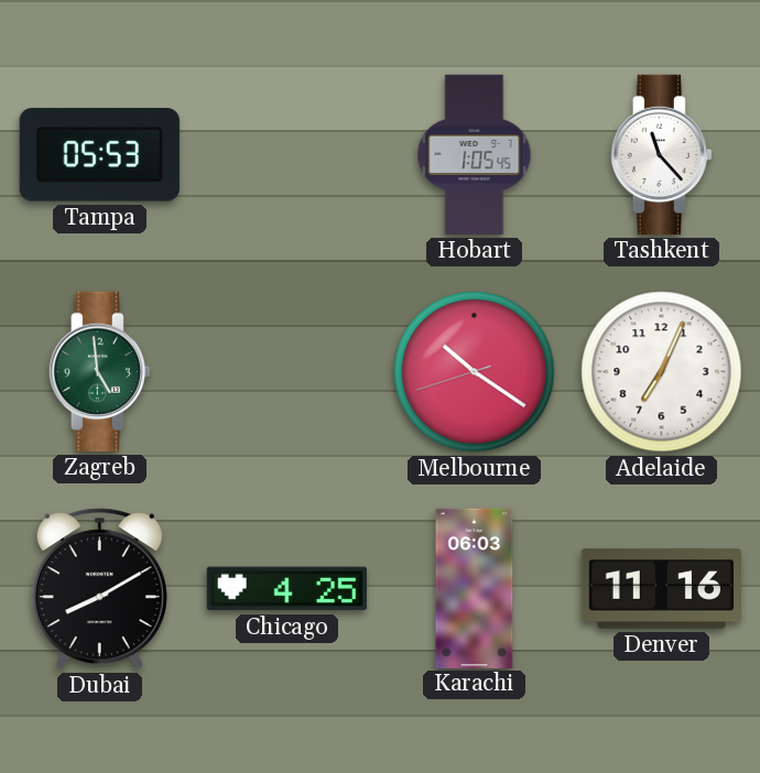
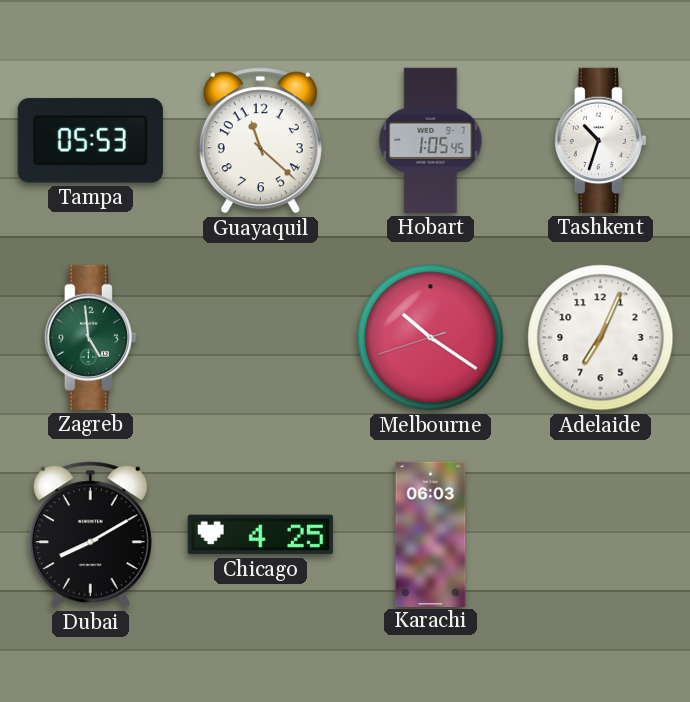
Guayaquil: none -> 11:22 (260, 141)
Tashkent: 11:23 -> 10:33 (600, 140)
Denver: 11:16 -> none (661, 589)
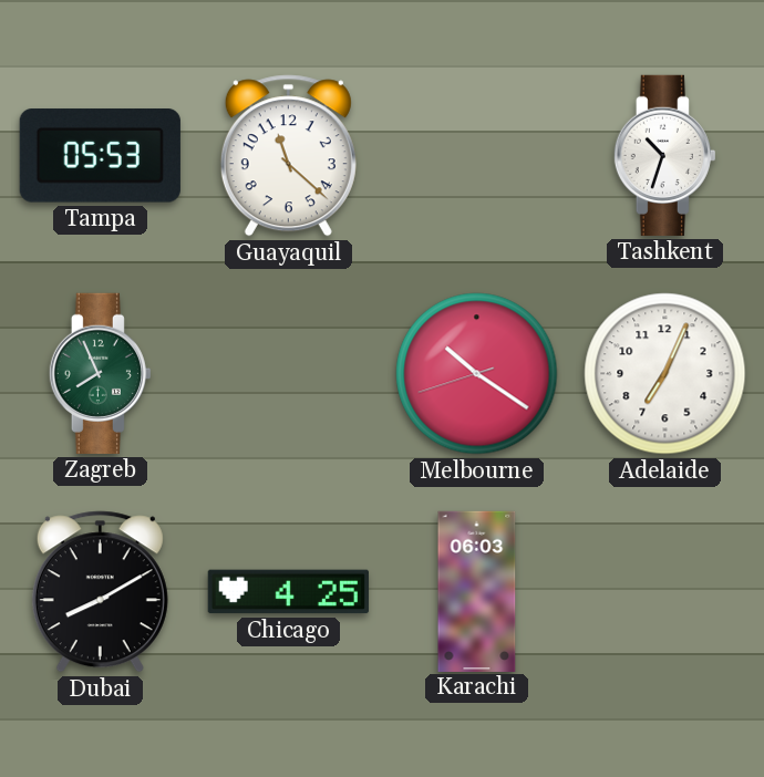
Hobart: 1:05 -> none (431, 140)
Zagreb: 4:59 -> 7:56 (100, 373)
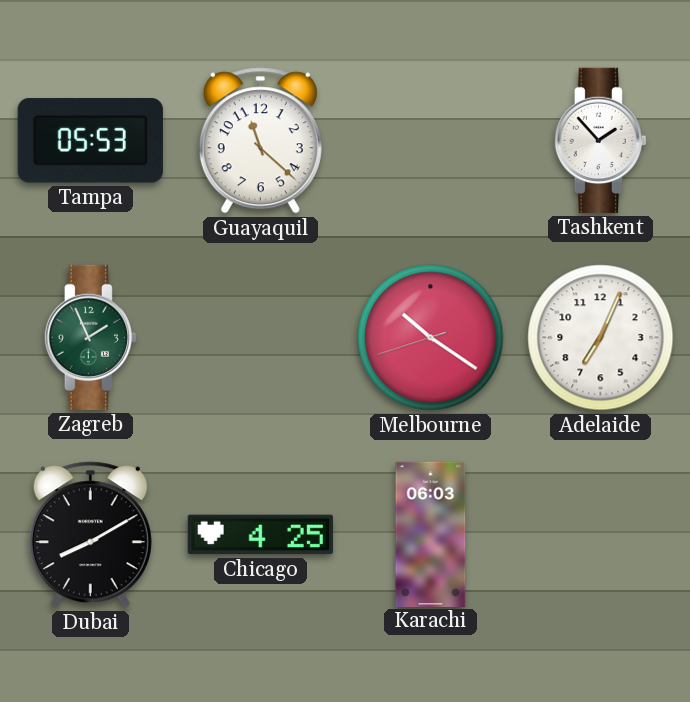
Tashkent: 10:33 -> 1:53 (600, 140)
Zagreb: 7:56 -> 1:56 (90, 337)
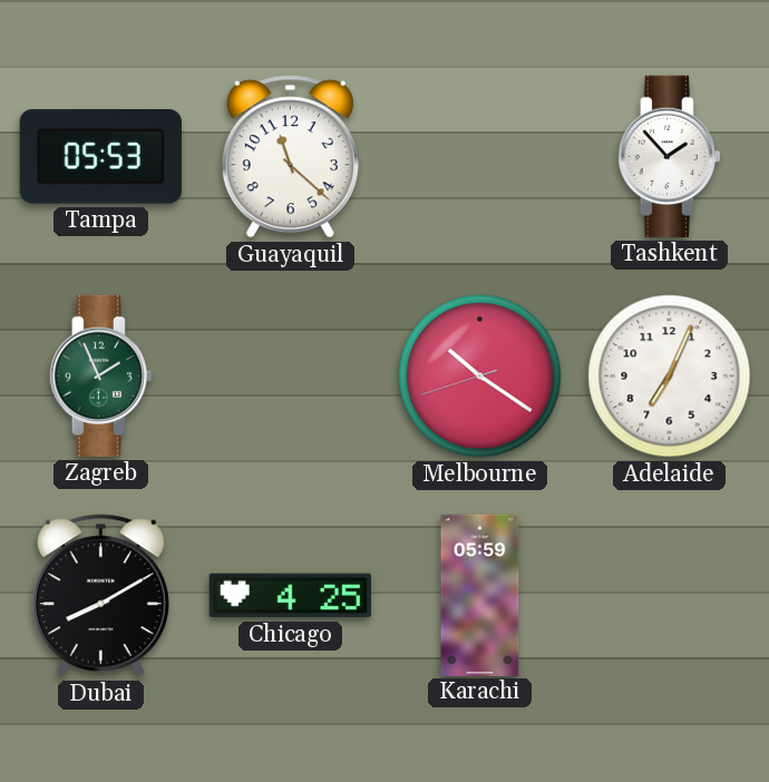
Karachi: 06:03 -> 05:59 (480, 595)
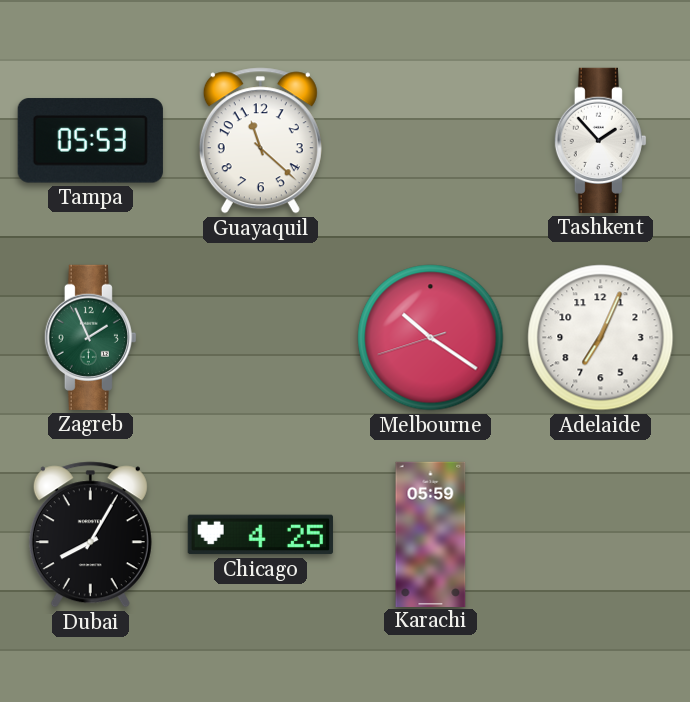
Dubai: 8:10 -> 8:05 (90, 535)
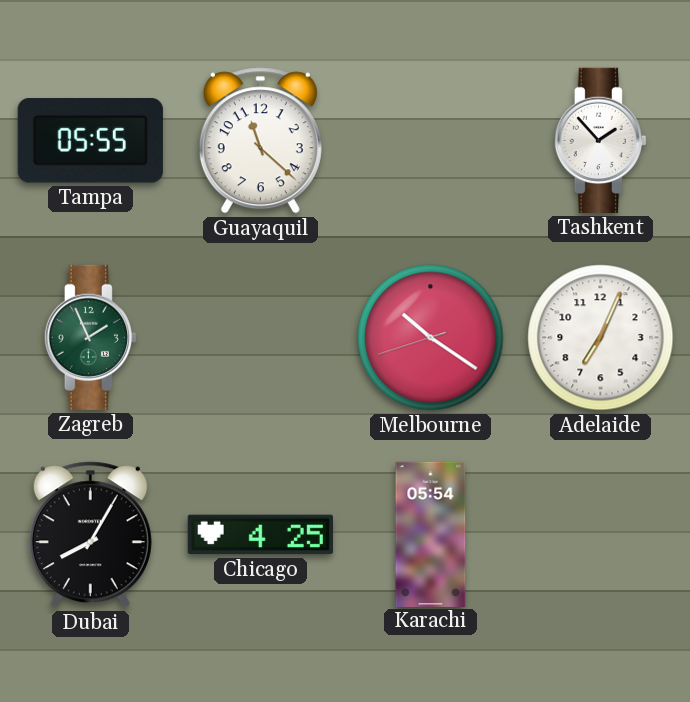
Tampa: 05:53 -> 05:55 (90, 141)
Karachi: 05:59 -> 05:54 (431, 534)
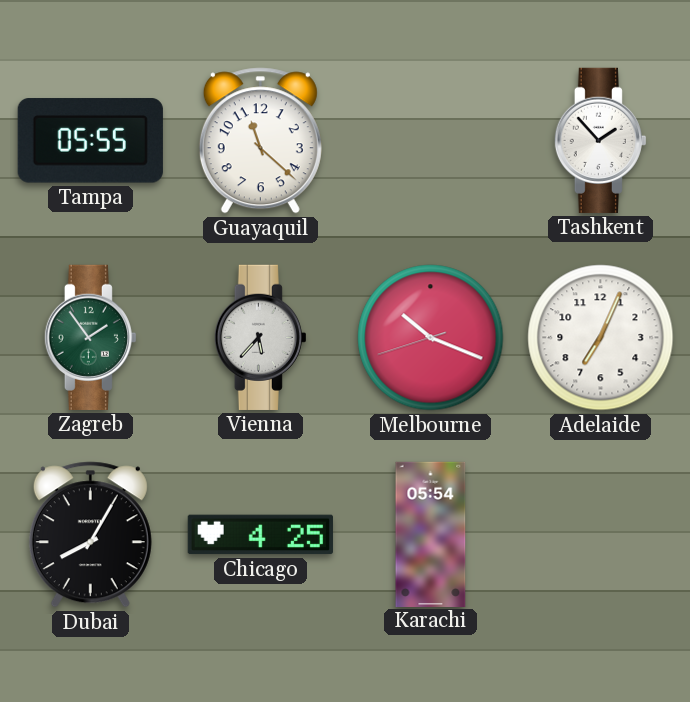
Zagreb: 1:56 -> 1:54 (90, 337)
Vienna: none -> 5:37 (260, 337)
Melbourne: 10:20 -> 10:18 (431, 338)
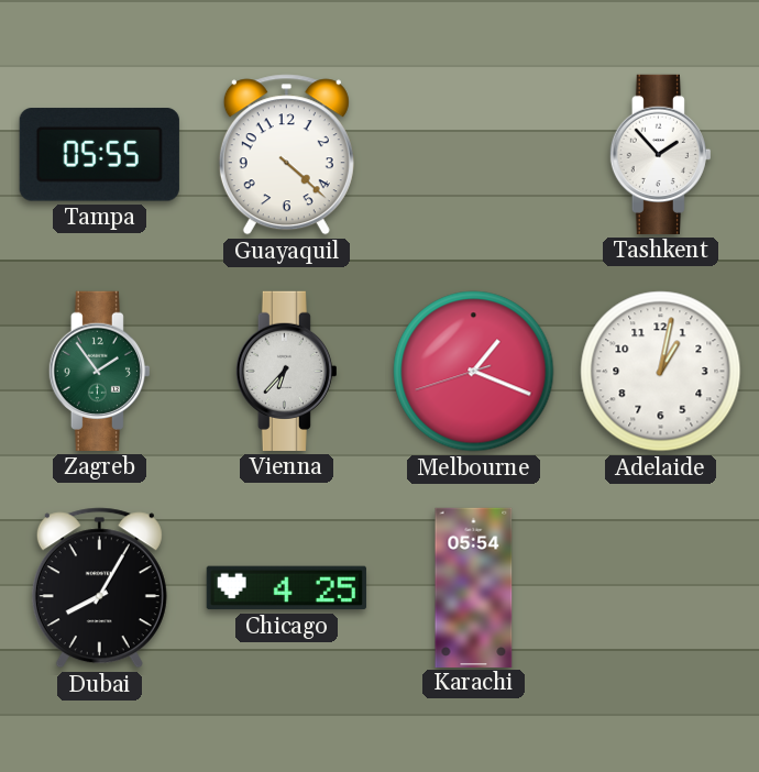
Guayaquil: 11:22 -> 4:22 (286, 155)
Vienna: 5:37 -> 6:37 (286, 371)
Melbourne: 10:18 -> 1:18 (474, 372)
Adelaide: 7:04 -> 1:02 (661, 372)
